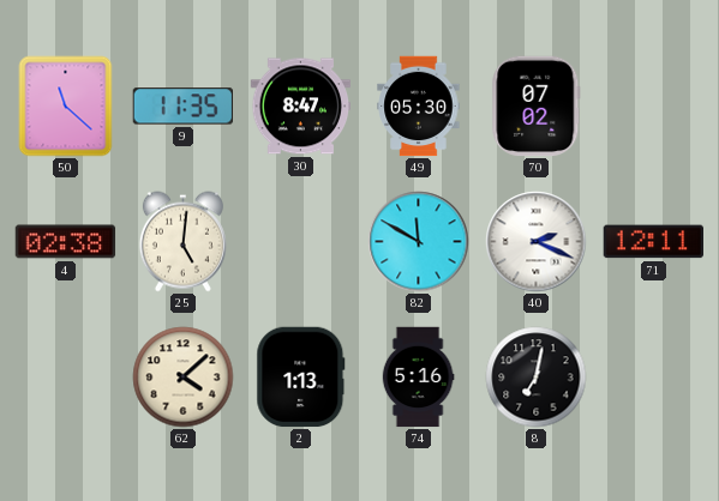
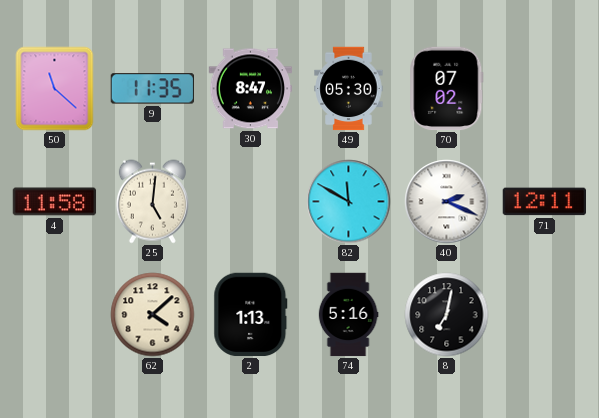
4: 02:38 -> 11:58 (55, 202)
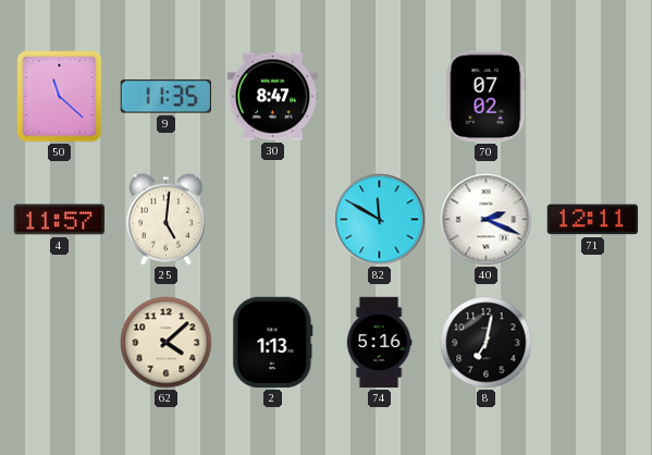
49: 05:30 -> none (349, 89)
4: 11:58 -> 11:57 (60, 220)
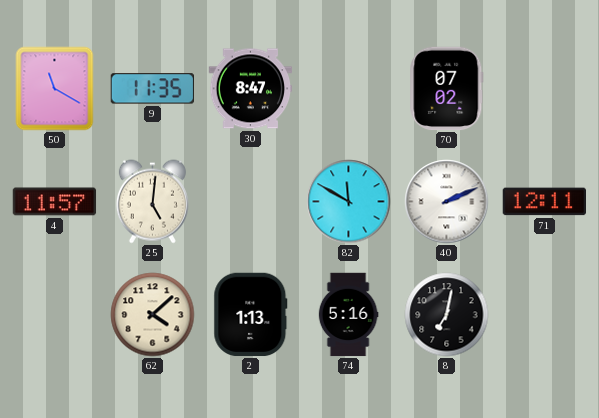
50: 11:22 -> 11:20 (55, 89)
40: 2:19 -> 2:11 (447, 202)
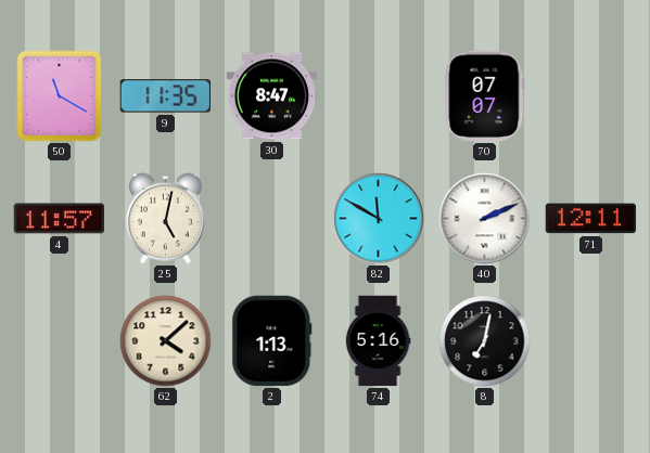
70: 07:02 -> 07:07 (485, 96)
25: 5:01 -> 5:02 (165, 219)
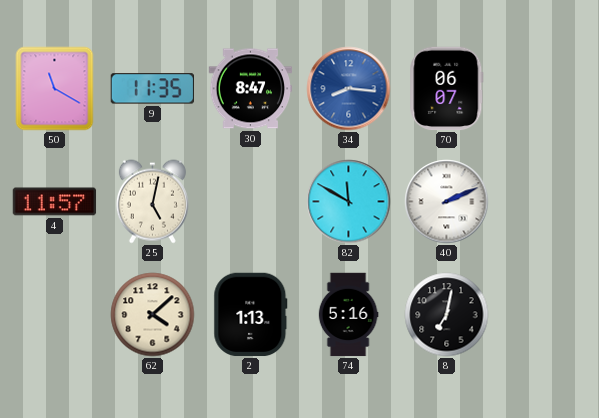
34: none -> 8:16 (349, 89)
70: 07:07 -> 06:07 (447, 89)
71: 12:11 -> none (590, 219)
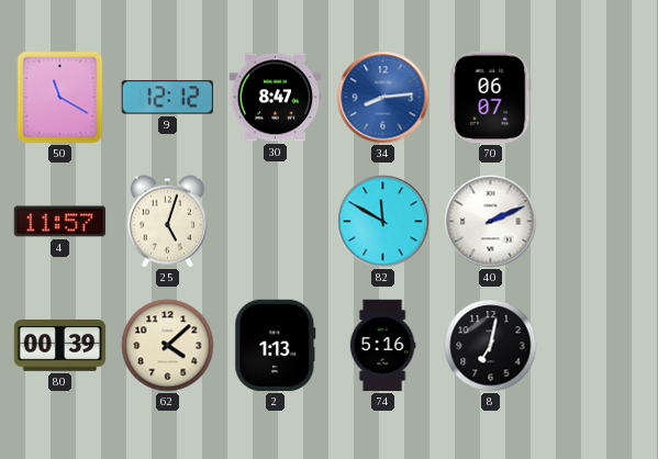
9: 11:35 -> 12:12 (167, 98)
34: 8:16 -> 8:14 (383, 98)
25: 5:02 -> 5:03 (167, 222)
80: none -> 00:39 (60, 346)
